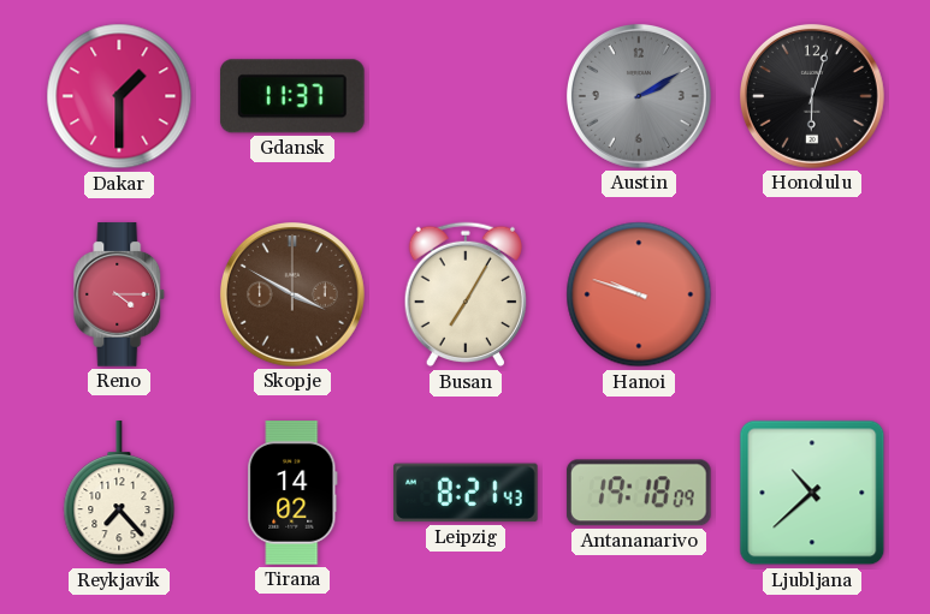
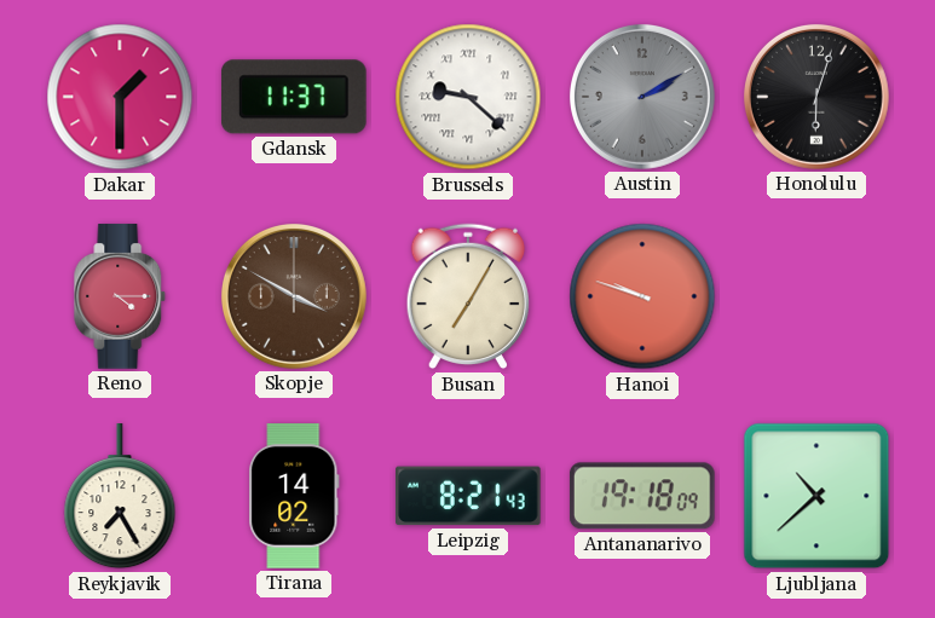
Brussels: none -> 9:22 (468, 97)
Reykjavik: 7:23 -> 7:25 (120, 497)
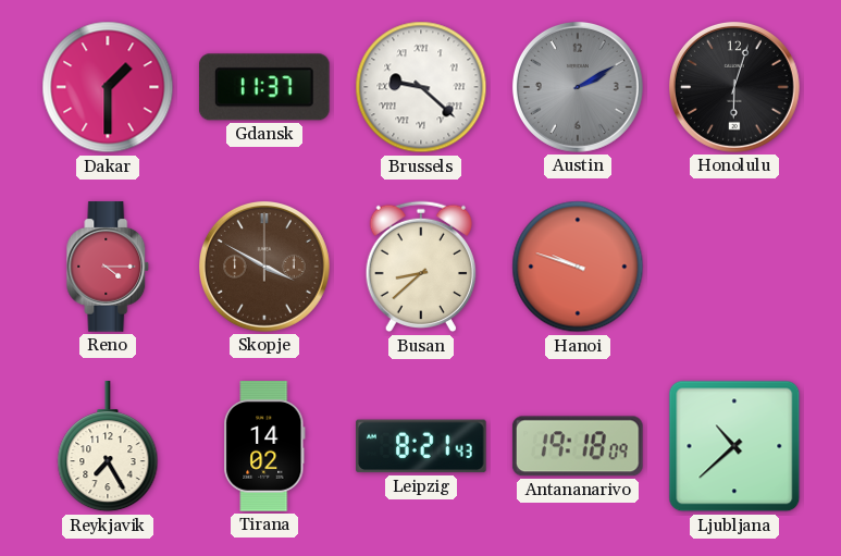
Busan: 7:05 -> 8:38 (420, 267)
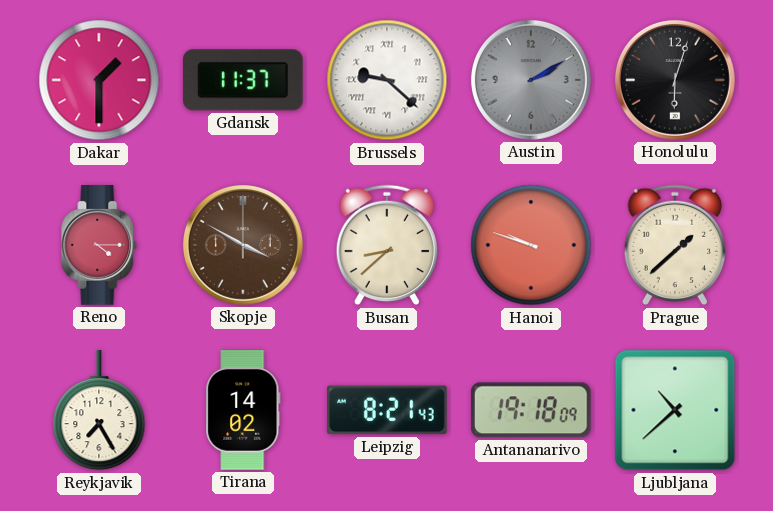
Prague: none -> 1:38 (674, 245)
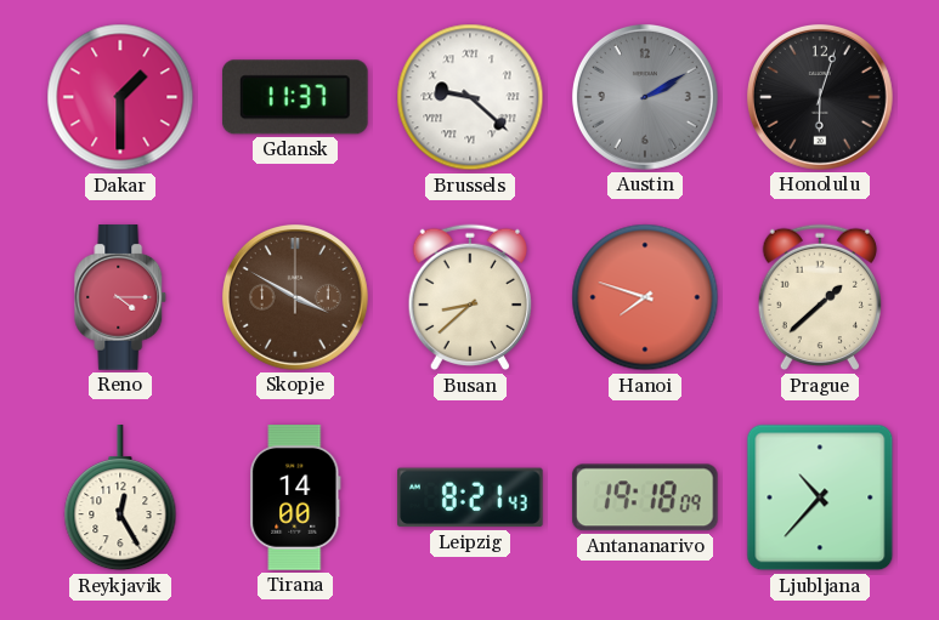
Hanoi: 9:48 -> 7:48 (645, 297)
Reykjavik: 7:25 -> 12:25 (120, 499)
Tirana: 14:02 -> 14:00 (295, 497)
Ljubljana: 10:38 -> 10:37 (820, 497)
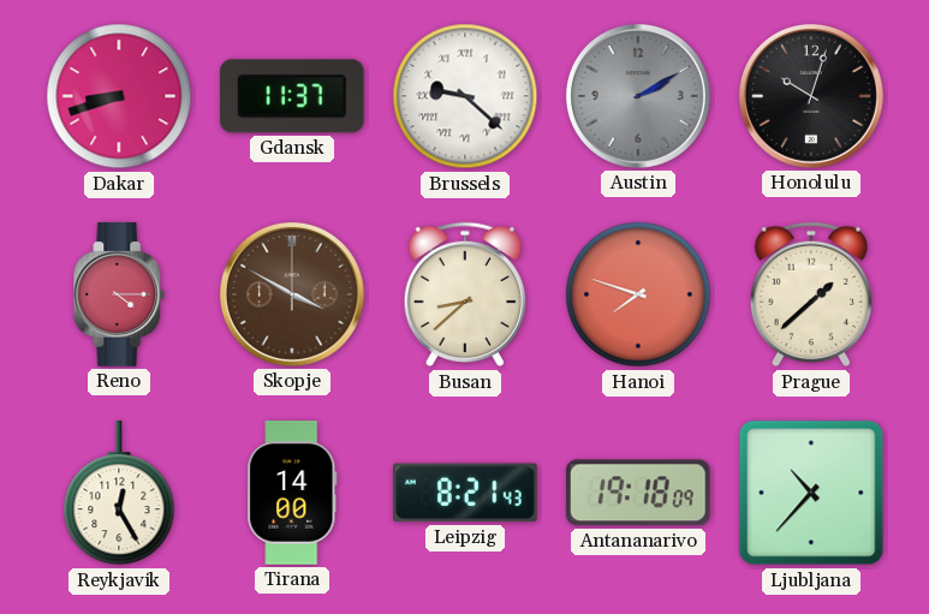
Dakar: 1:30 -> 8:42 (119, 96)
Honolulu: 6:03 -> 10:03 (811, 96)
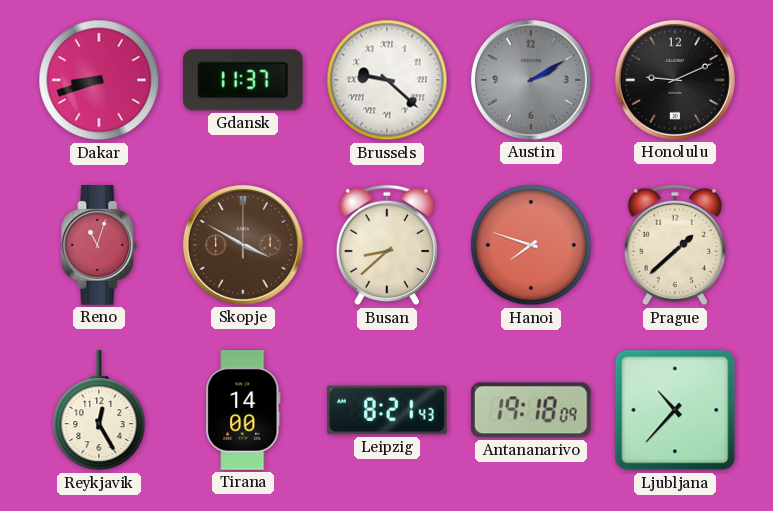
Honolulu: 10:03 -> 9:11 (675, 80)
Reno: 4:15 -> 11:03 (99, 245)
